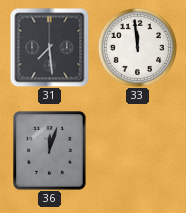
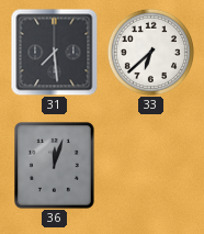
33: 11:59 -> 6:38 (150, 52)
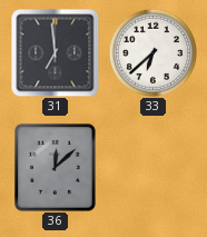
31: 7:29 -> 6:59 (55, 52)
36: 12:03 -> 12:08 (56, 168)
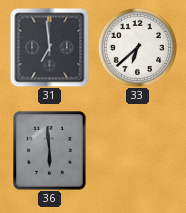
36: 12:08 -> 5:59 (50, 151)
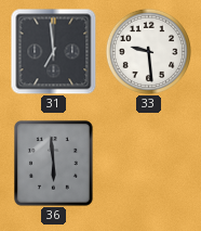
33: 6:38 -> 9:29 (148, 51)
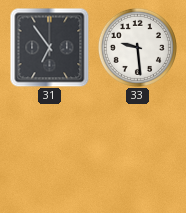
31: 6:59 -> 6:54 (49, 47)
36: 5:59 -> none (54, 164)
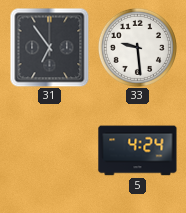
5: none -> 4:24 (138, 151)
